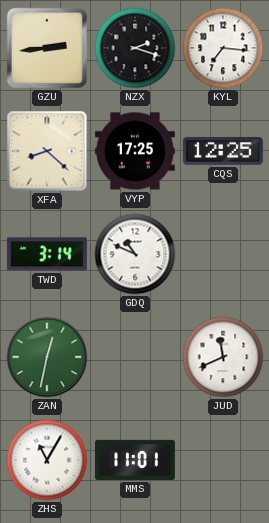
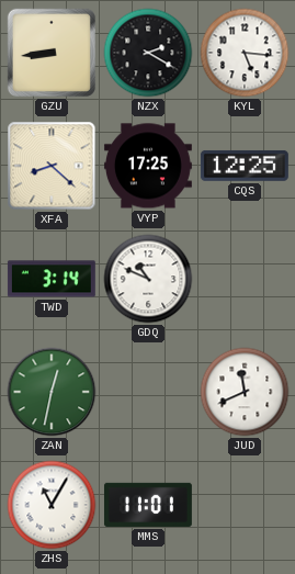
GZU: 2:44 -> 8:44 (52, 53)
NZX: 2:18 -> 2:20 (148, 53)
KYL: 7:16 -> 5:16 (245, 53)
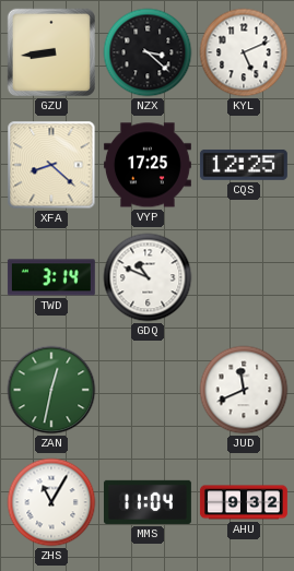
NZX: 2:20 -> 3:22 (148, 52)
KYL: 5:16 -> 5:11 (244, 52)
MMS: 11:01 -> 11:04 (148, 502)
AHU: none -> 9:32 (244, 502)
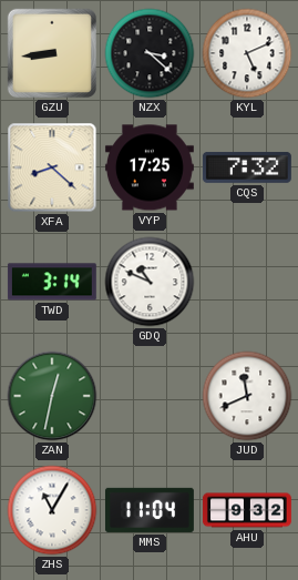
CQS: 12:25 -> 7:32 (247, 167)
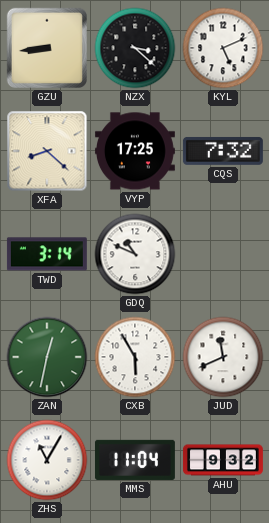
CXB: none -> 5:55 (135, 357)
